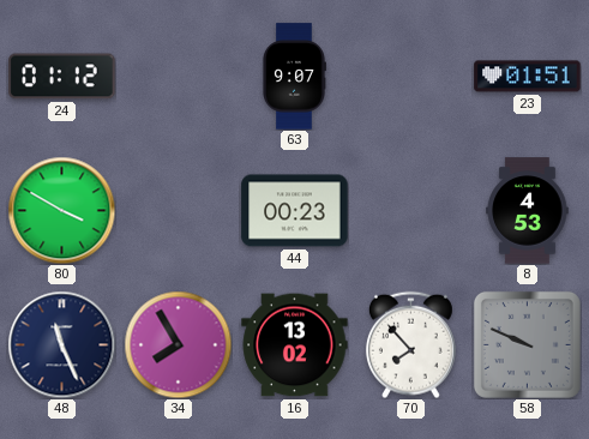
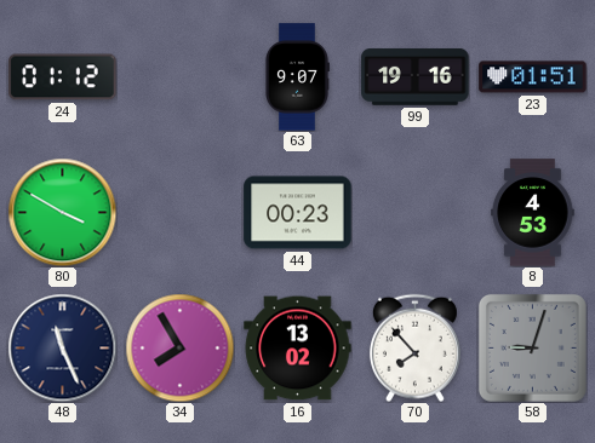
99: none -> 19:16 (416, 76)
58: 9:49 -> 9:03 (532, 347)
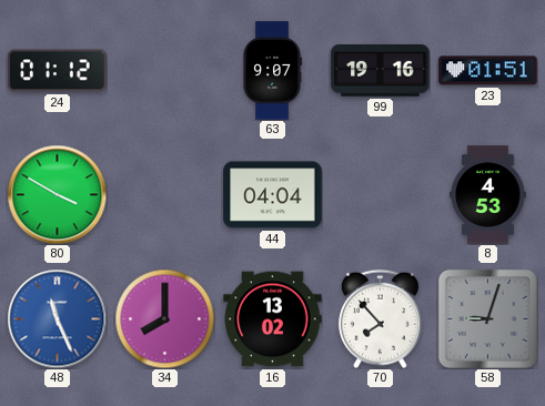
44: 00:23 -> 04:04 (273, 195)
48 dial: navy -> blue (57, 318)
34: 7:55 -> 8:00 (164, 318)
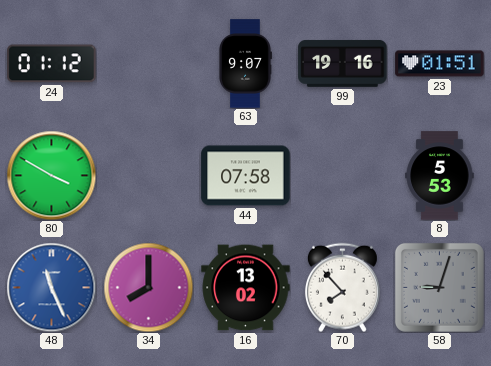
44: 04:04 -> 07:58 (246, 176)
8: 4:53 -> 5:53 (440, 176)
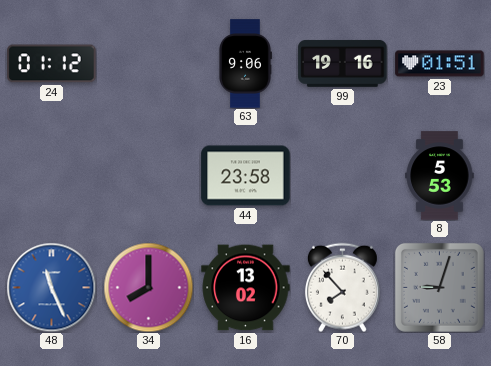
63: 9:07 -> 9:06 (246, 64)
80: 3:50 -> none (51, 175)
44: 07:58 -> 23:58 (246, 176)
